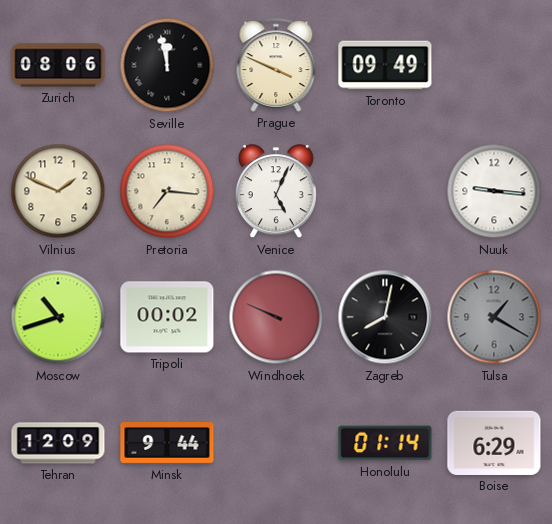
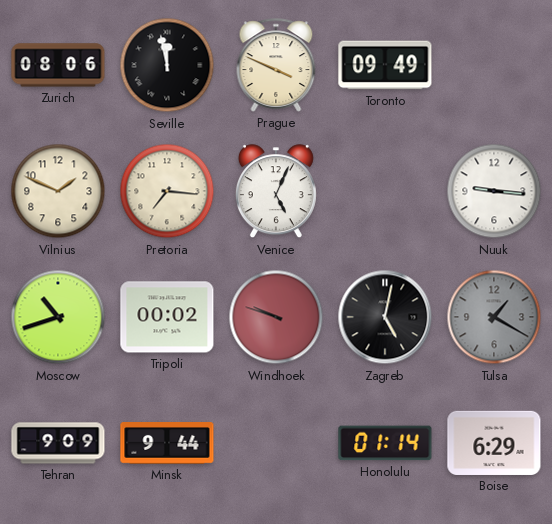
Windhoek: 9:49 -> 9:48 (276, 317)
Zagreb: 8:02 -> 5:02 (385, 317)
Tehran: 12:09 -> 9:09 (58, 443)
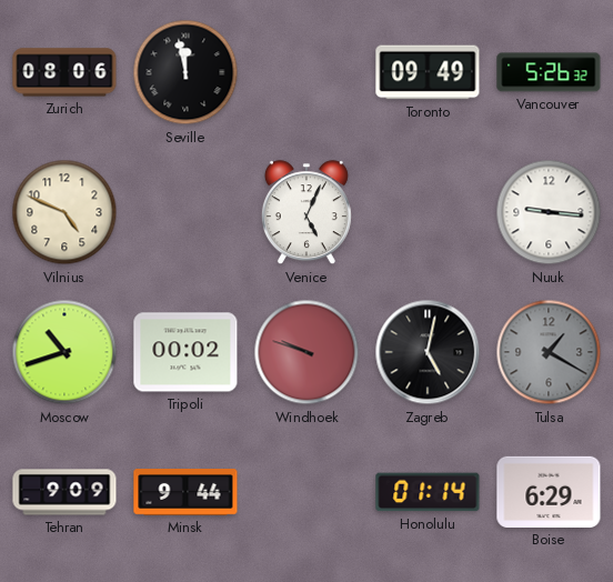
Prague: 3:49 -> none (276, 65)
Vancouver: none -> 5:26 (549, 72)
Vilnius: 1:49 -> 4:49 (64, 212)
Pretoria: 7:16 -> none (167, 191)
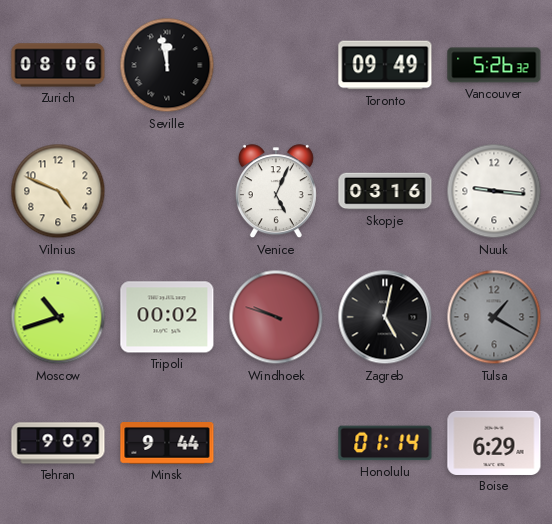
Skopje: none -> 03:16 (385, 191)
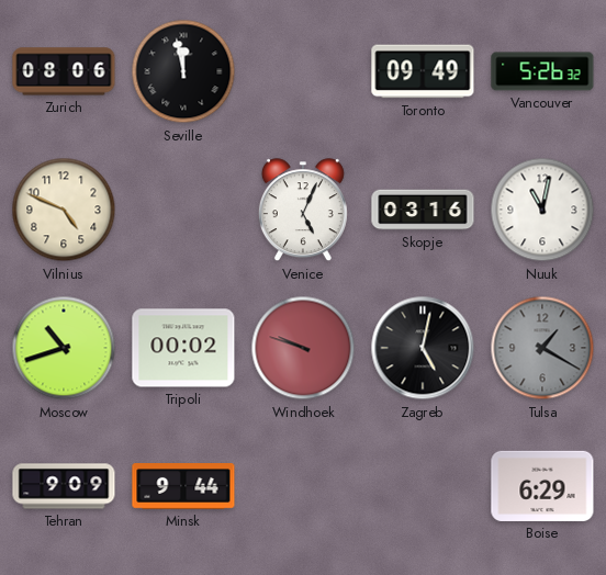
Nuuk: 9:16 -> 11:02 (542, 210)
Honolulu: 01:14 -> none (385, 443)
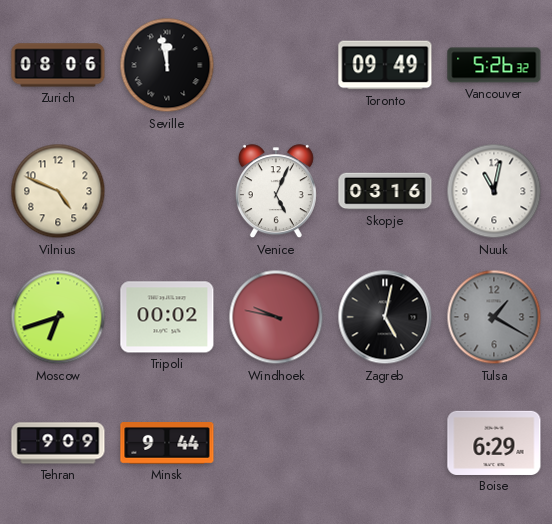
Moscow: 10:42 -> 6:42 (58, 317)
Windhoek: 9:48 -> 9:47 (276, 317)
